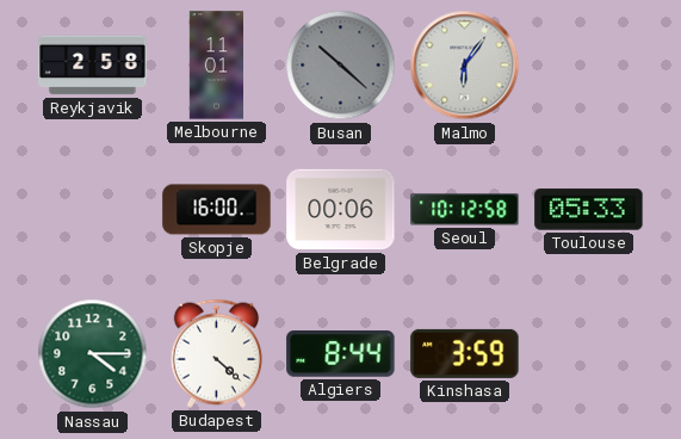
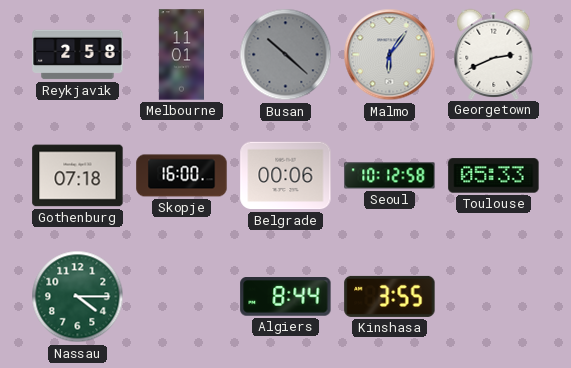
Georgetown: none -> 2:41 (494, 54)
Gothenburg: none -> 07:18 (78, 176)
Budapest: 4:22 -> none (216, 353)
Kinshasa: 3:59 -> 3:55 (390, 296)
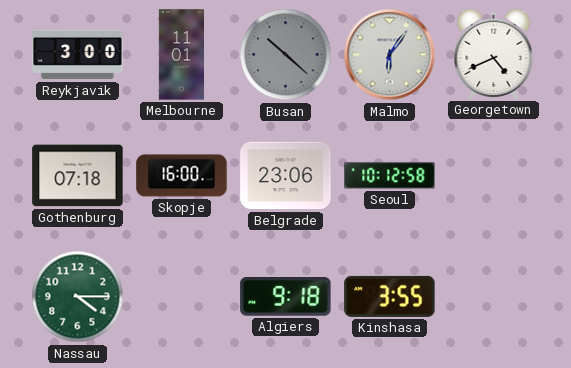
Reykjavik: 2:58 -> 3:00 (78, 55)
Georgetown: 2:41 -> 4:41 (494, 54)
Belgrade: 00:06 -> 23:06 (286, 176)
Toulouse: 05:33 -> none (494, 176)
Algiers: 8:44 -> 9:18 (286, 297)
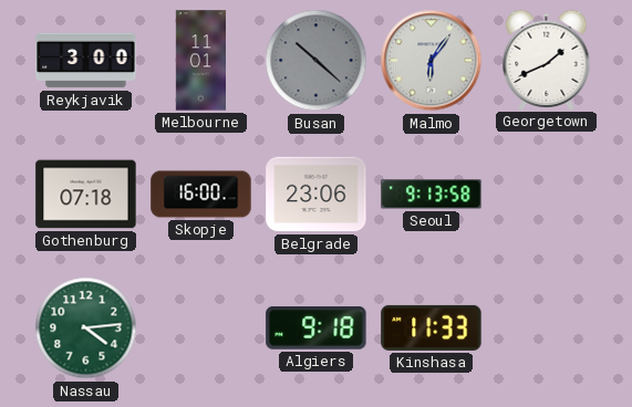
Georgetown: 4:41 -> 1:41 (547, 60)
Seoul: 10:12 -> 9:13 (432, 195)
Nassau: 4:15 -> 4:14 (86, 328)
Kinshasa: 3:55 -> 11:33 (432, 327)
